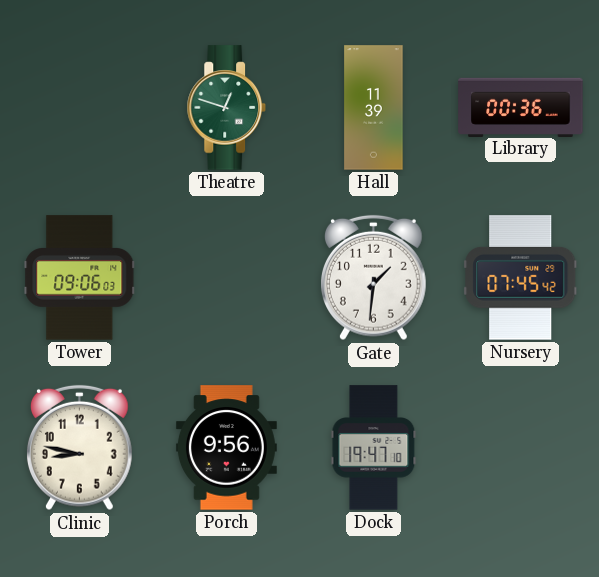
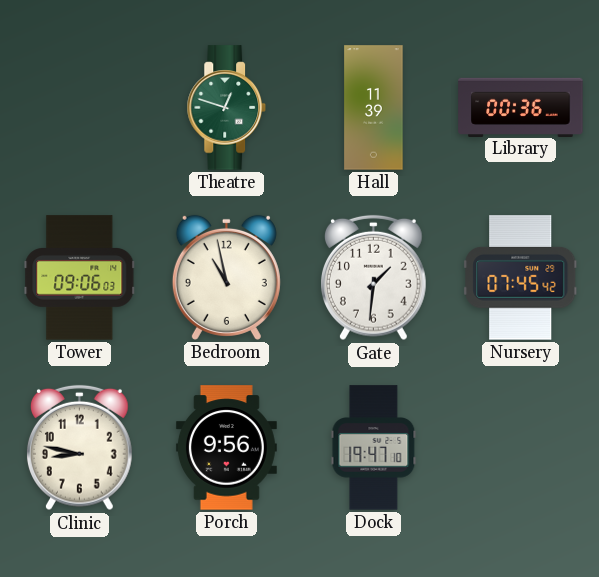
Bedroom: none -> 10:58 (226, 277)
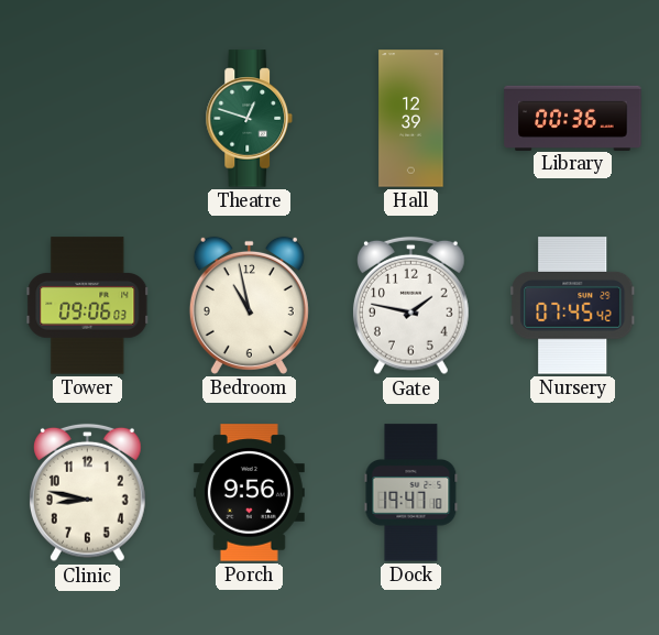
Hall: 11:39 -> 12:39 (411, 119)
Gate: 1:31 -> 1:47 (411, 306)
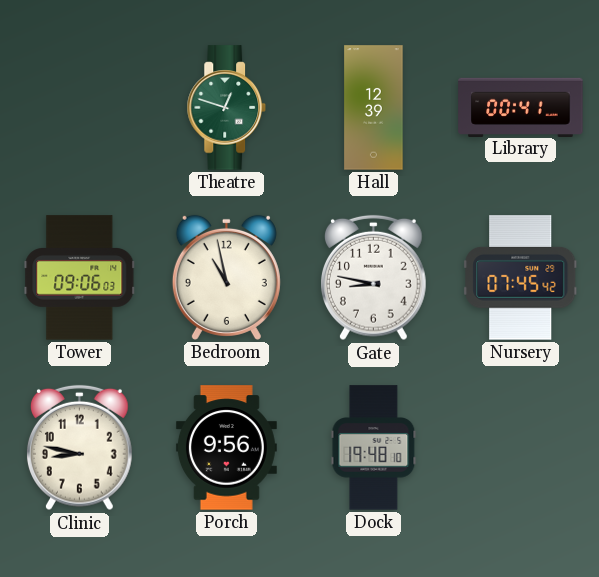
Library: 00:36 -> 00:41 (521, 107)
Gate: 1:47 -> 8:47 (374, 278)
Dock: 19:47 -> 19:48 (374, 448)
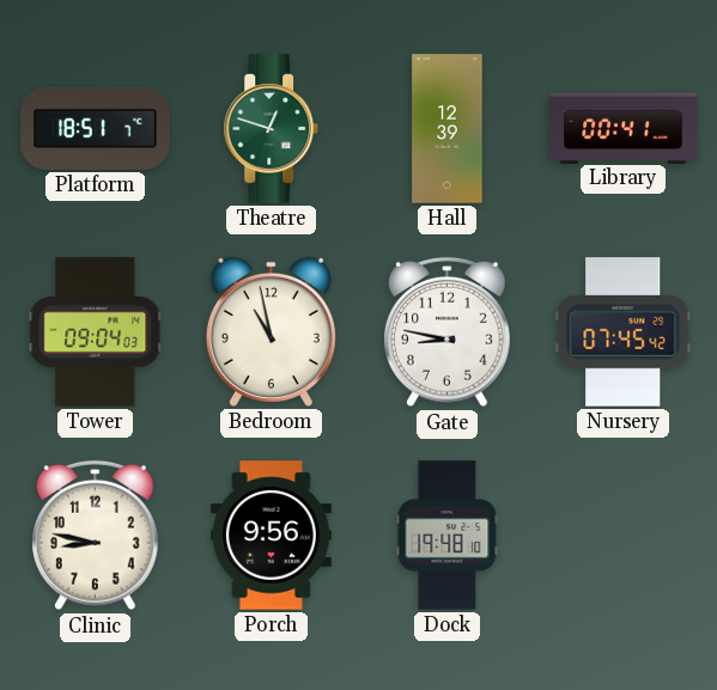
Platform: none -> 18:51 (96, 128)
Tower: 09:06 -> 09:04 (96, 332)
